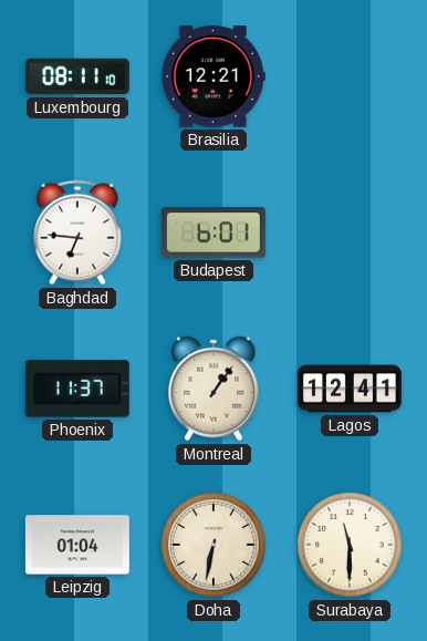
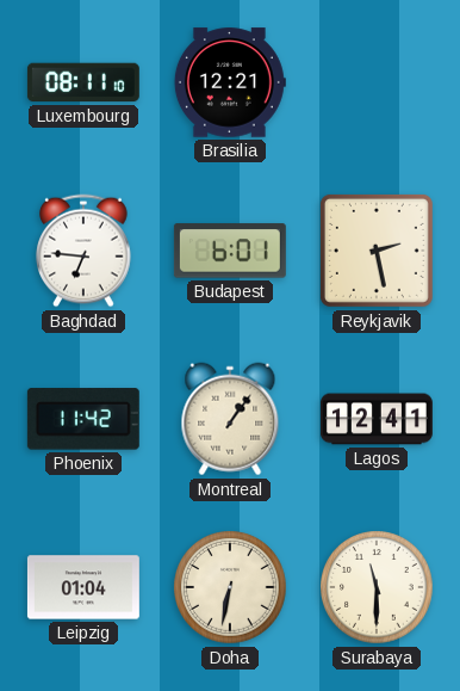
Reykjavik: none -> 2:28 (377, 251)
Phoenix: 11:37 -> 11:42 (83, 419)
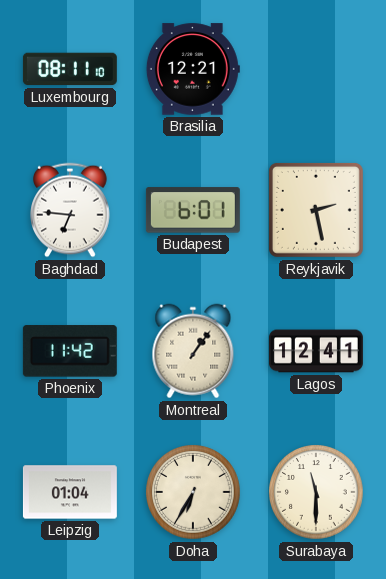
Doha: 6:32 -> 6:35 (193, 492)
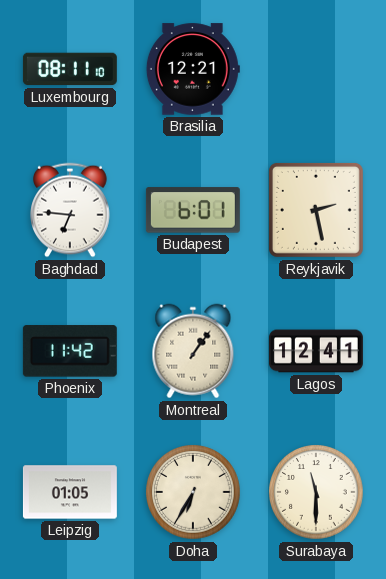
Leipzig: 01:04 -> 01:05 (70, 492)
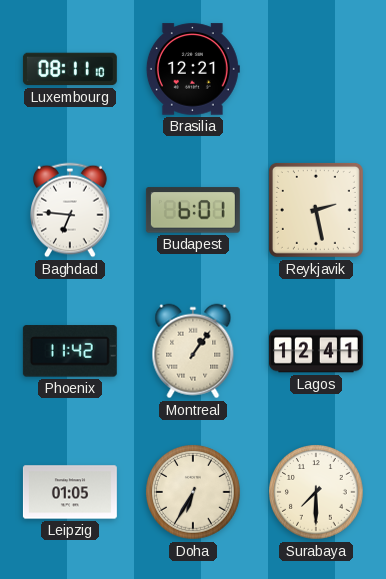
Surabaya: 11:30 -> 7:30 (316, 492)
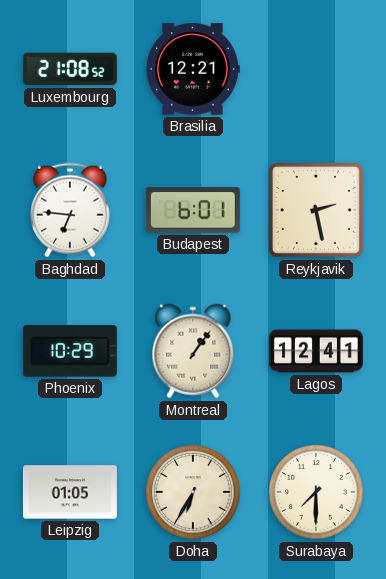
Luxembourg: 08:11 -> 21:08 (70, 69)
Phoenix: 11:42 -> 10:29 (70, 351)
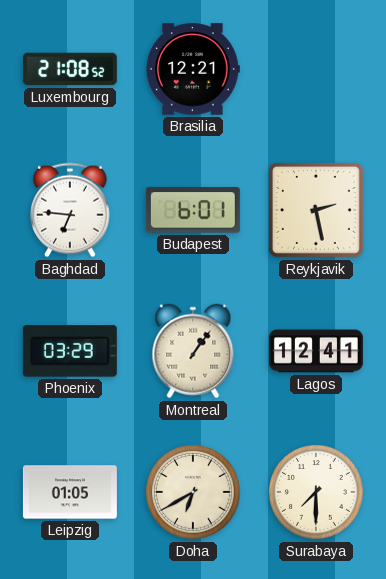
Phoenix: 10:29 -> 03:29 (70, 351)
Doha: 6:35 -> 6:40 (193, 492)
